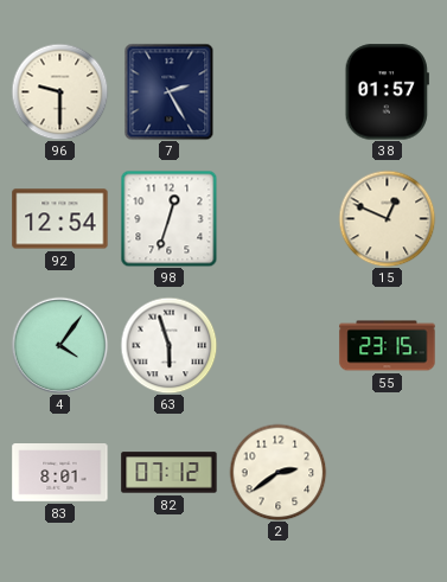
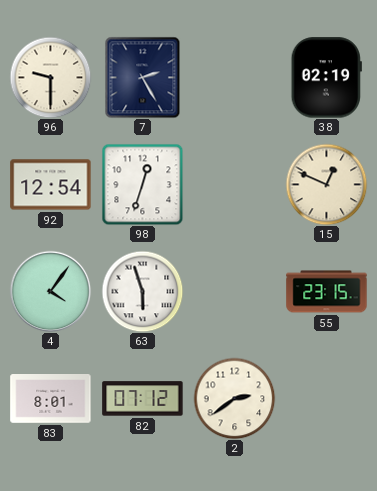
38: 01:57 -> 02:19 (326, 78)
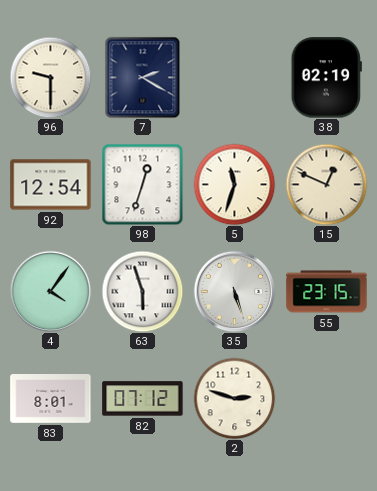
7: 2:25 -> 2:20 (143, 77)
5: none -> 11:33 (234, 184)
35: none -> 5:27 (234, 291)
2: 2:39 -> 2:48 (234, 398)
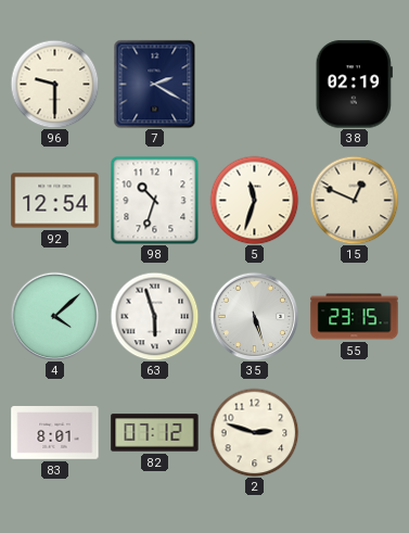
98: 12:33 -> 10:33 (154, 200)
4: 4:06 -> 4:08 (54, 316)
